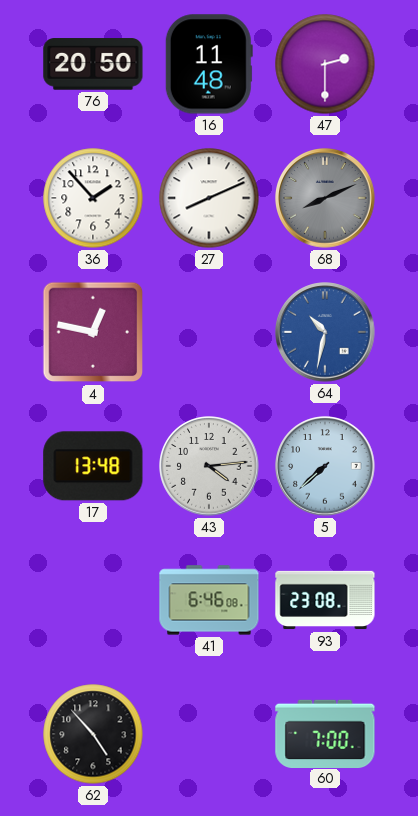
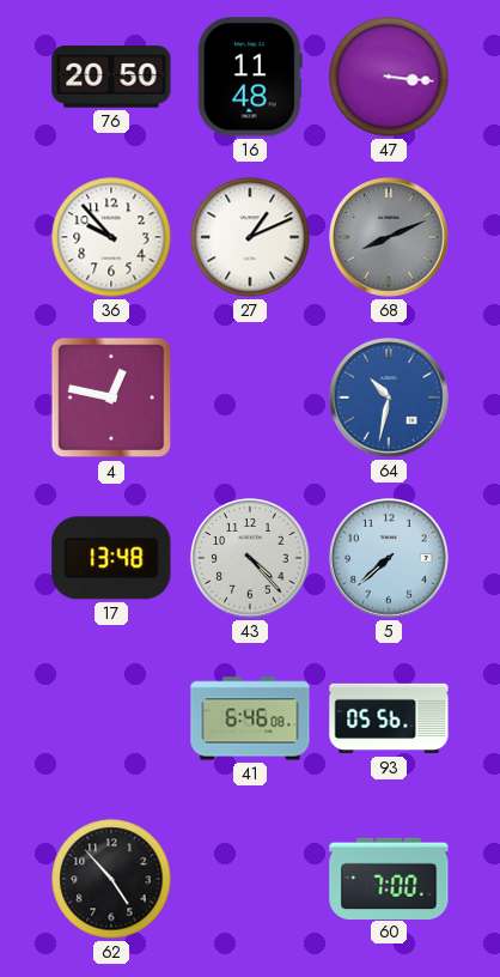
47: 2:30 -> 3:16 (389, 77)
36: 1:53 -> 9:53 (111, 237)
27: 8:11 -> 1:11 (250, 237)
43: 4:14 -> 4:23 (250, 558)
93: 23:08 -> 05:56 (389, 718)
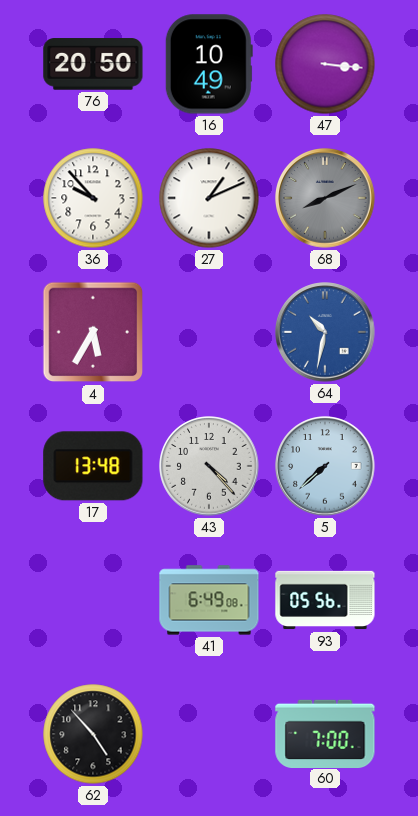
16: 11:48 -> 10:49 (209, 64)
4: 12:47 -> 5:35 (93, 332)
41: 6:46 -> 6:49 (209, 600)
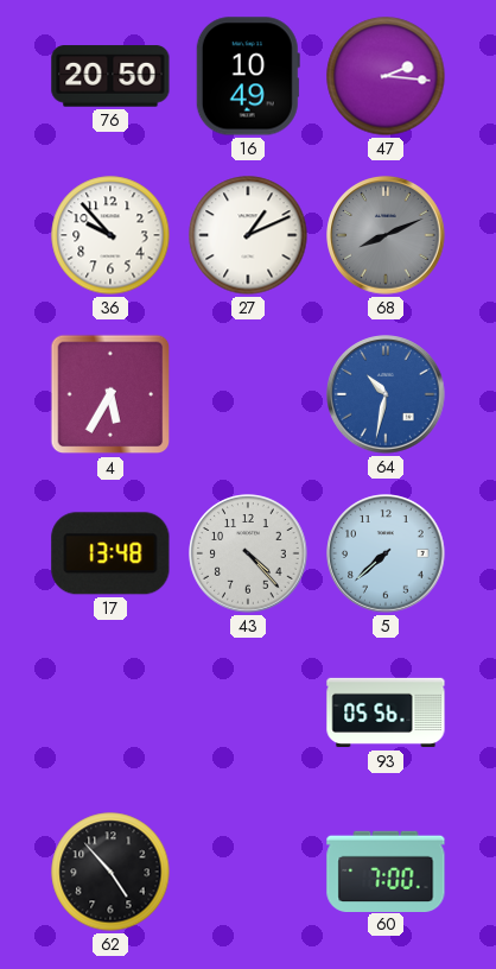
47: 3:16 -> 2:16 (386, 76)
41: 6:49 -> none (209, 600)
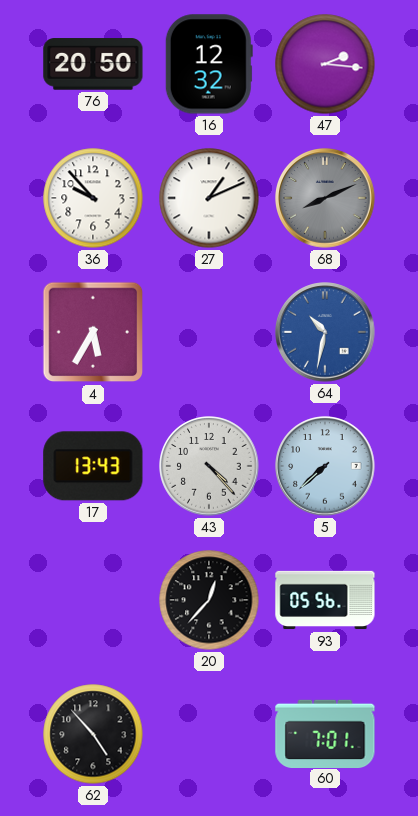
16: 10:49 -> 12:32 (209, 64)
17: 13:48 -> 13:43 (93, 466)
20: none -> 12:37 (209, 600)
60: 7:00 -> 7:01 (325, 733)
